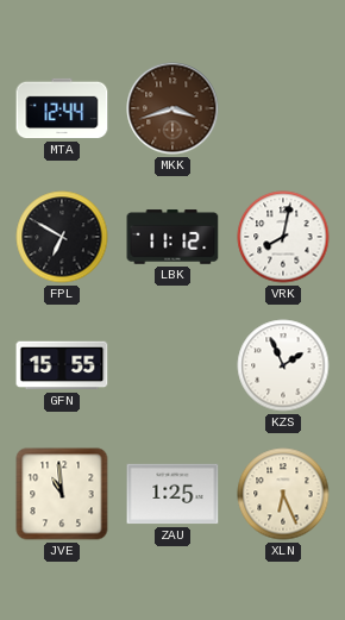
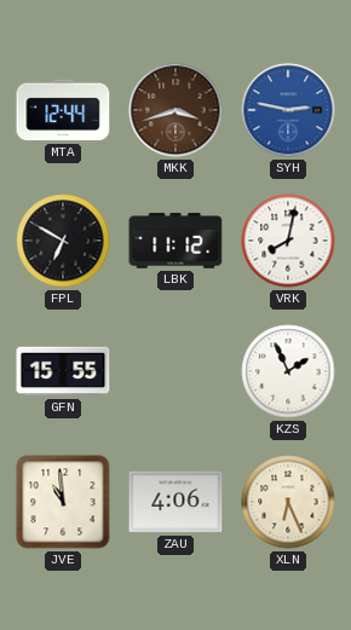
SYH: none -> 2:47 (288, 110)
ZAU: 1:25 -> 4:06 (175, 502)
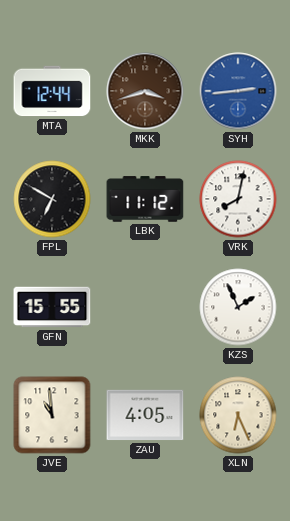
SYH: 2:47 -> 2:44 (238, 91)
ZAU: 4:06 -> 4:05 (145, 415)
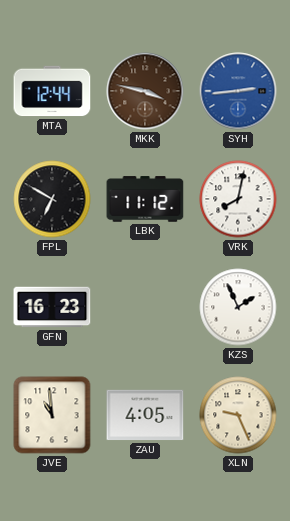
MKK: 3:42 -> 3:47 (145, 91)
GFN: 15:55 -> 16:23 (52, 307)
XLN: 6:26 -> 9:26 (238, 415)
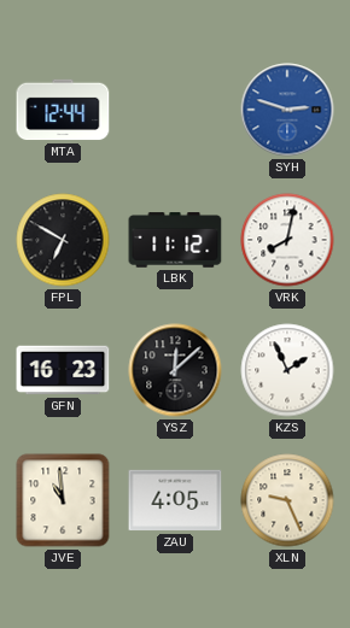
MKK: 3:47 -> none (145, 91)
SYH: 2:44 -> 2:48 (287, 110)
YSZ: none -> 12:08 (175, 370)
